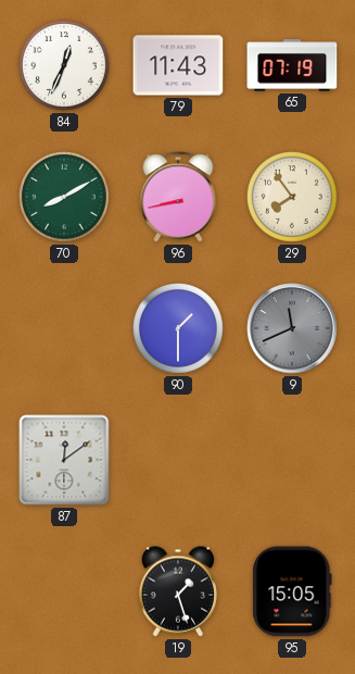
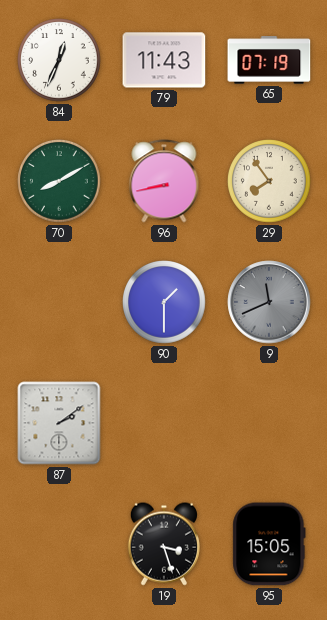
87: 12:09 -> 2:09 (59, 423)
19: 1:27 -> 3:27 (164, 544)
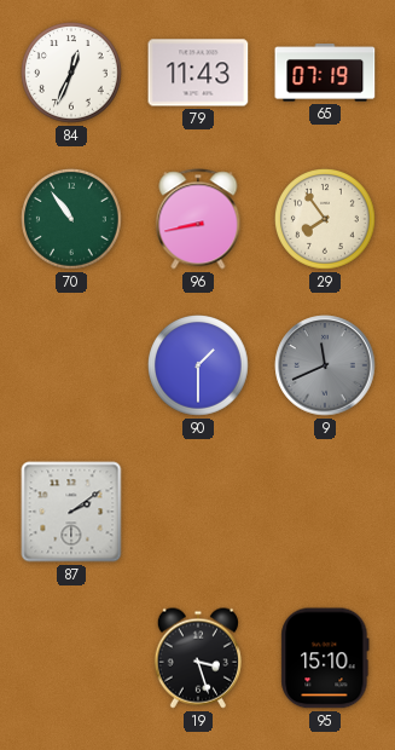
70: 8:10 -> 10:54 (72, 220)
95: 15:05 -> 15:10 (325, 658)
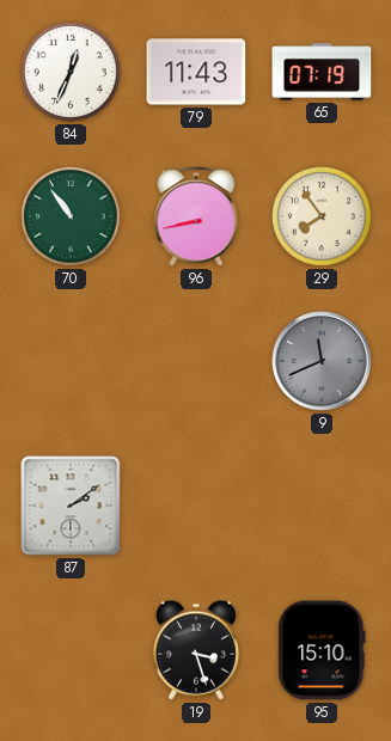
90: 1:30 -> none (199, 367)
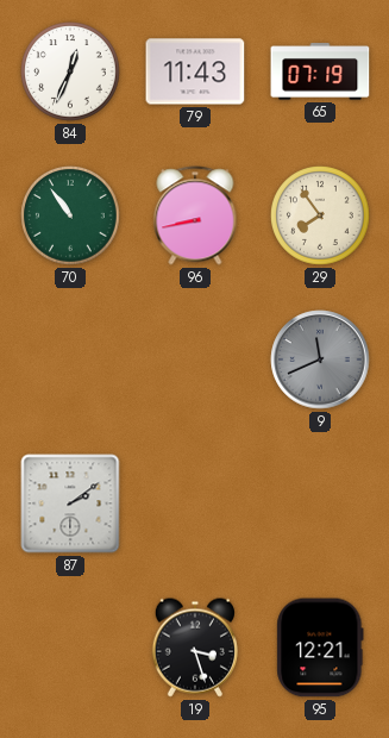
95: 15:10 -> 12:21 (320, 648)
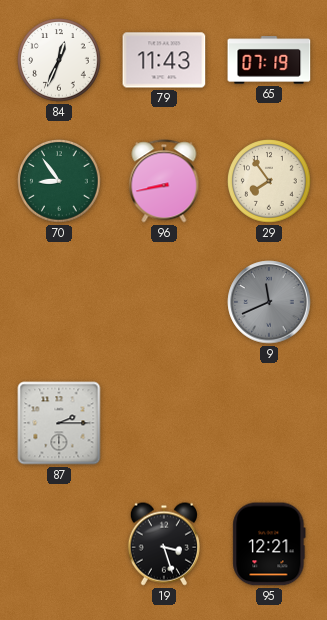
70: 10:54 -> 8:54 (60, 182)
87: 2:09 -> 2:15 (59, 423)
